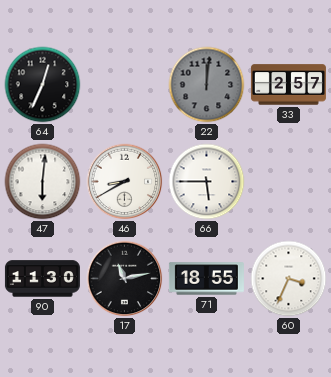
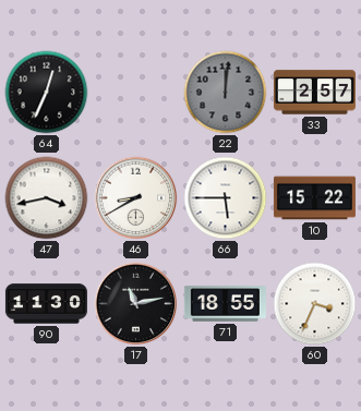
47: 6:01 -> 3:43 (47, 198)
10: none -> 15:22 (314, 198)
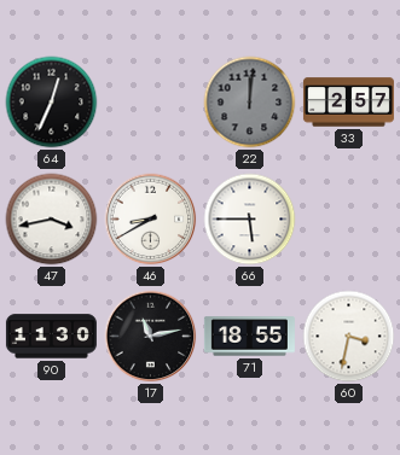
10: 15:22 -> none (314, 198)
60: 3:34 -> 3:32 (349, 337)
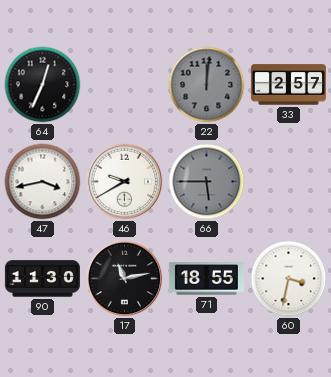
46: 8:40 -> 9:40 (125, 182)
66 dial: white -> grey (207, 182)
